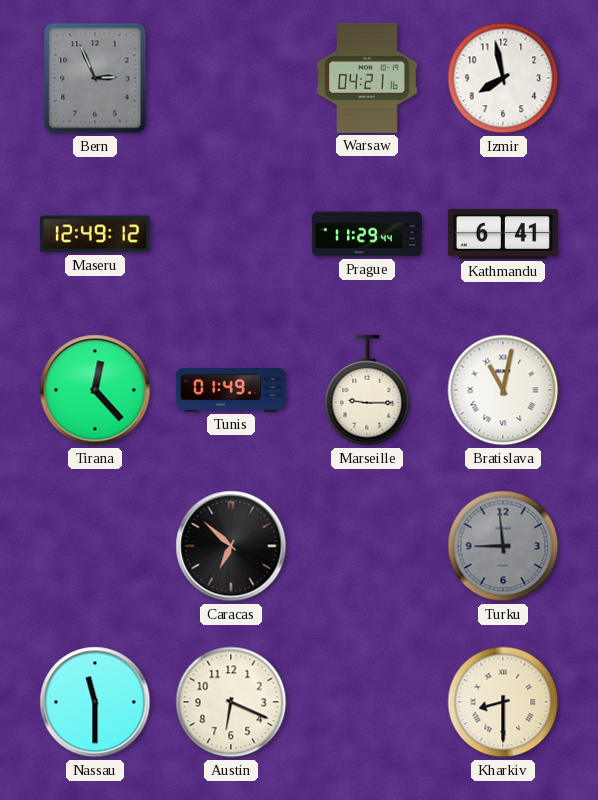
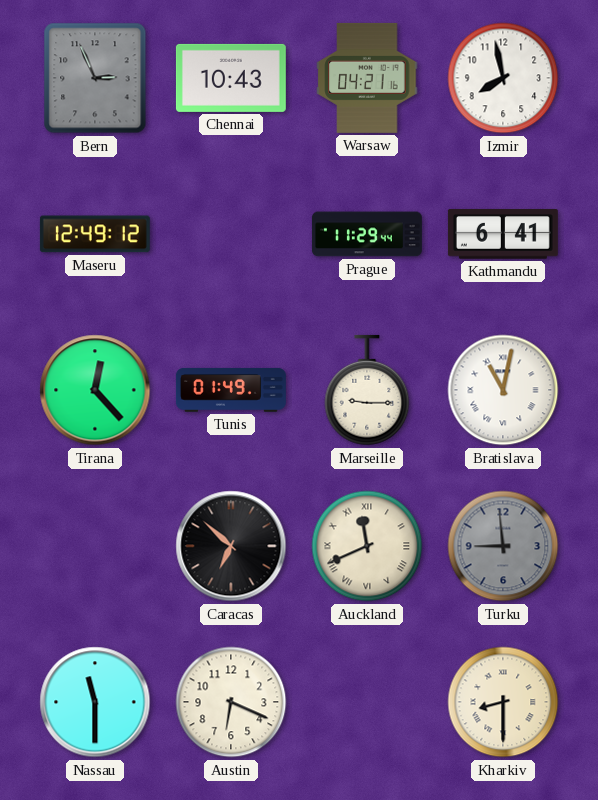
Chennai: none -> 10:43 (231, 78)
Auckland: none -> 11:41 (367, 546)
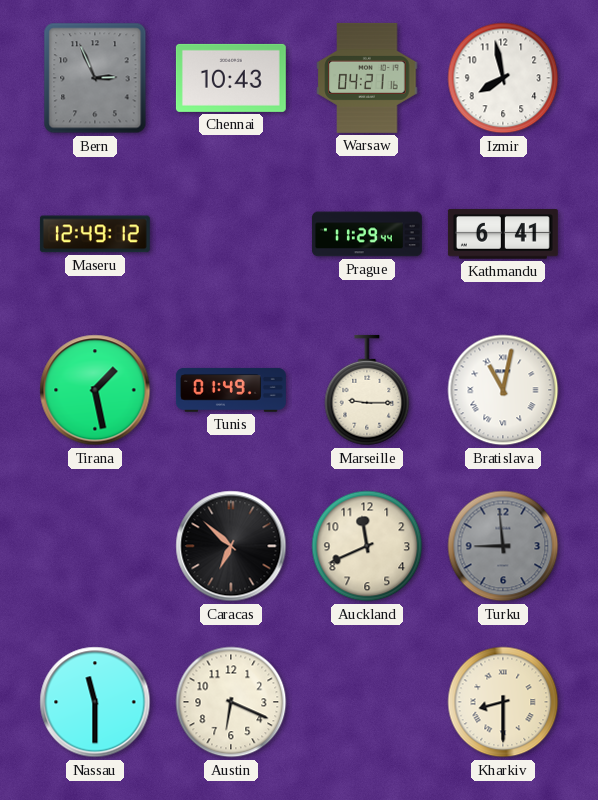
Tirana: 12:23 -> 1:28 (95, 390)
Auckland numerals: Roman -> Arabic (367, 546)
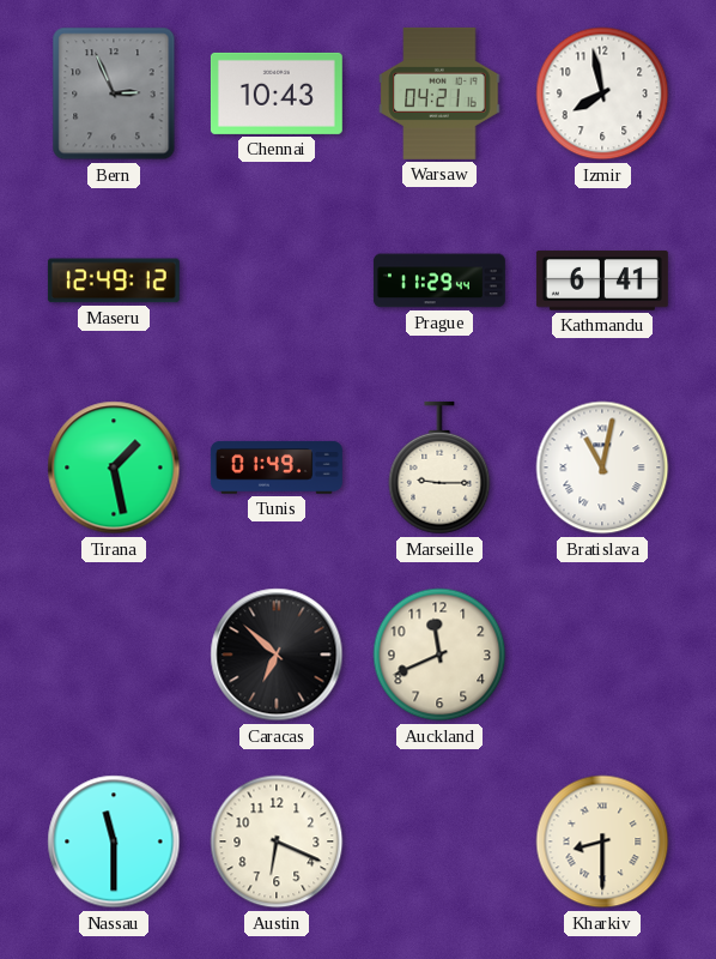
Turku: 8:59 -> none (503, 546)
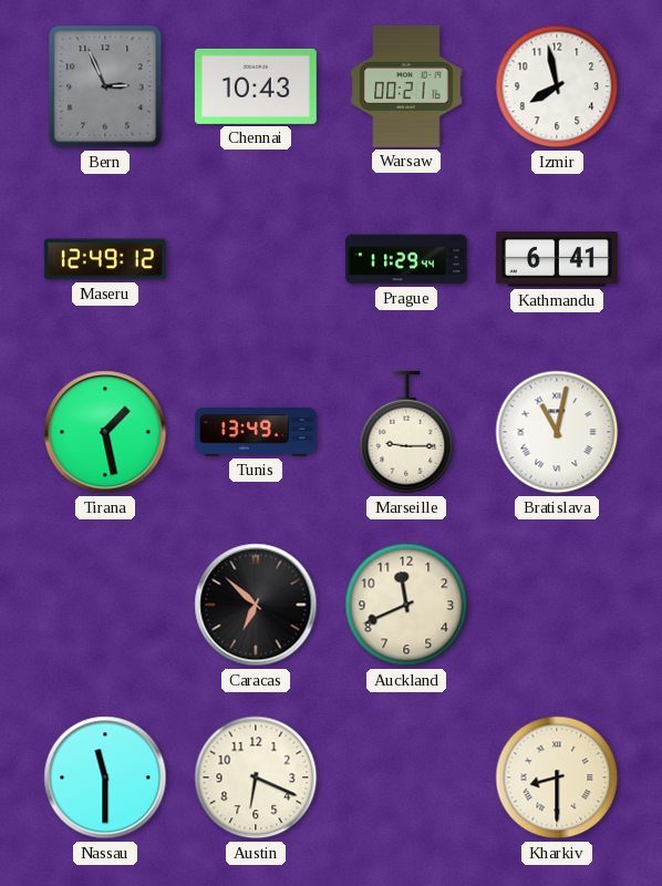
Warsaw: 04:21 -> 00:21 (406, 86)
Tunis: 01:49 -> 13:49 (256, 432)
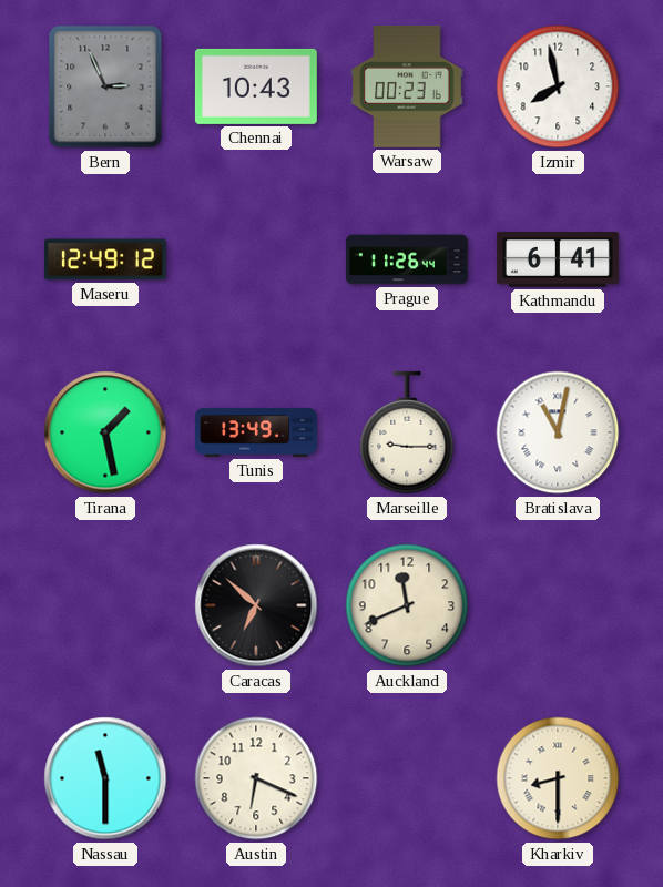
Warsaw: 00:21 -> 00:23 (407, 86)
Prague: 11:29 -> 11:26 (407, 259)
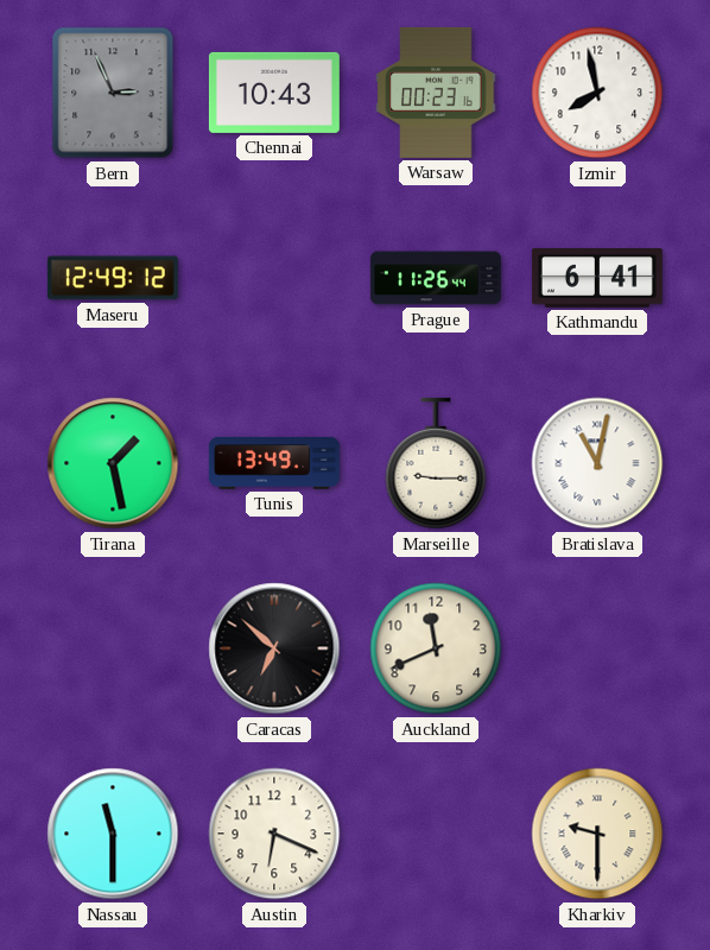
Kharkiv: 8:30 -> 9:30 (597, 834)
